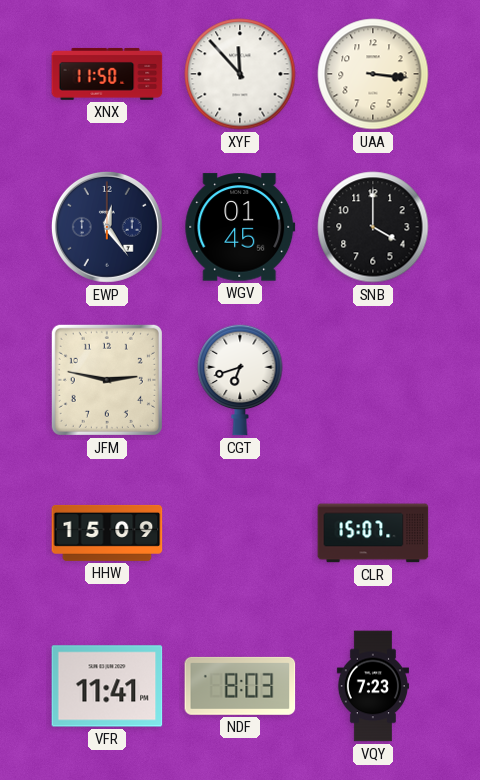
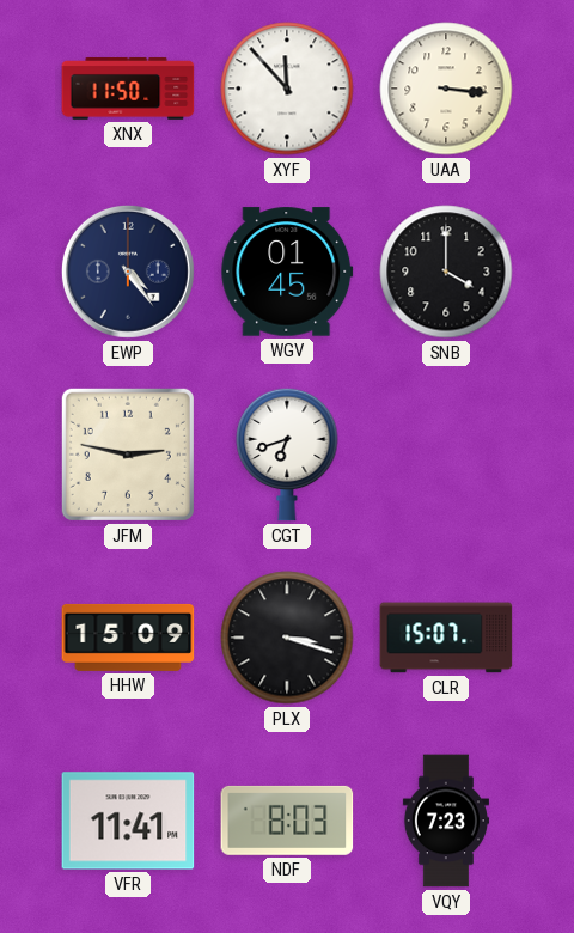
EWP: 12:24 -> 4:24 (128, 272)
PLX: none -> 3:18 (287, 638)
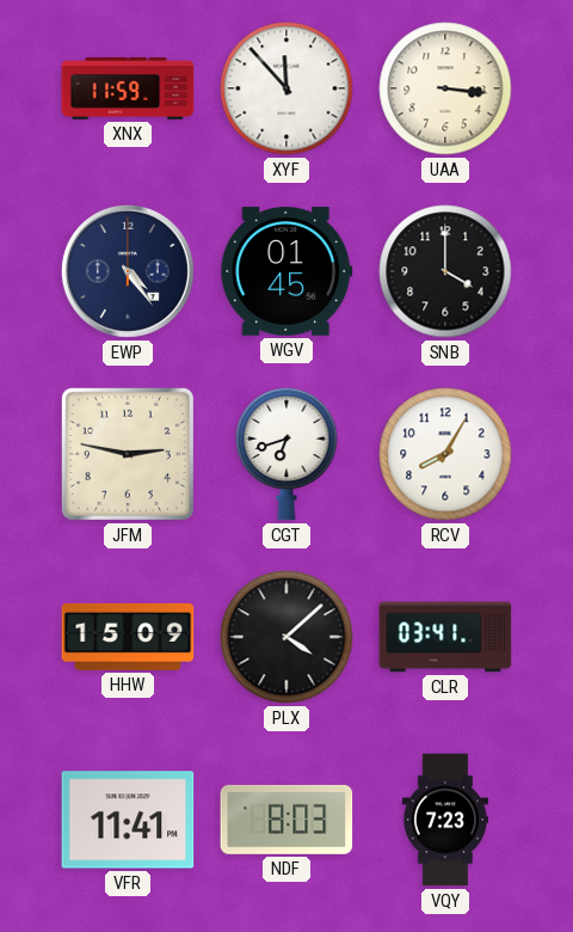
XNX: 11:50 -> 11:59 (128, 88)
RCV: none -> 8:05 (445, 454)
PLX: 3:18 -> 4:08 (286, 637)
CLR: 15:07 -> 03:41 (445, 637)
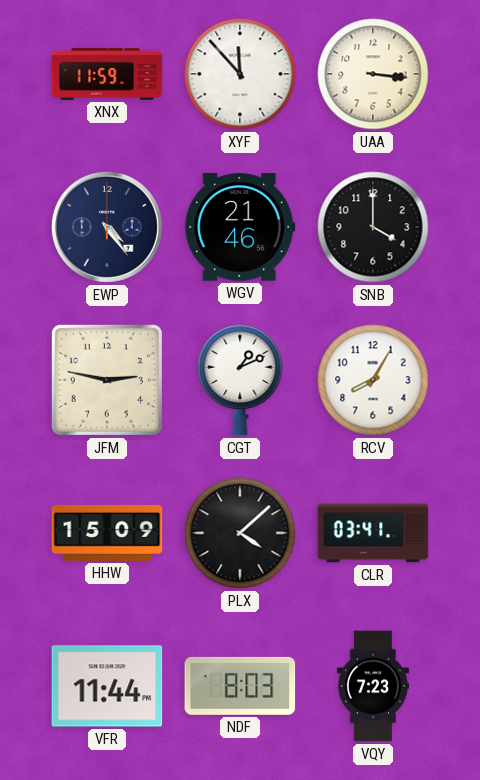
WGV: 01:45 -> 21:46 (240, 227)
CGT: 6:42 -> 1:11 (240, 380)
VFR: 11:41 -> 11:44 (107, 686)
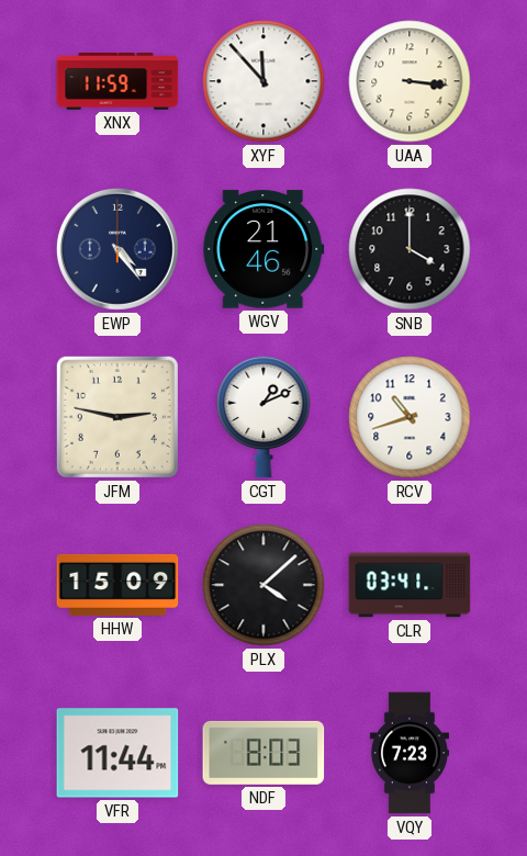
RCV: 8:05 -> 10:42 (410, 417)
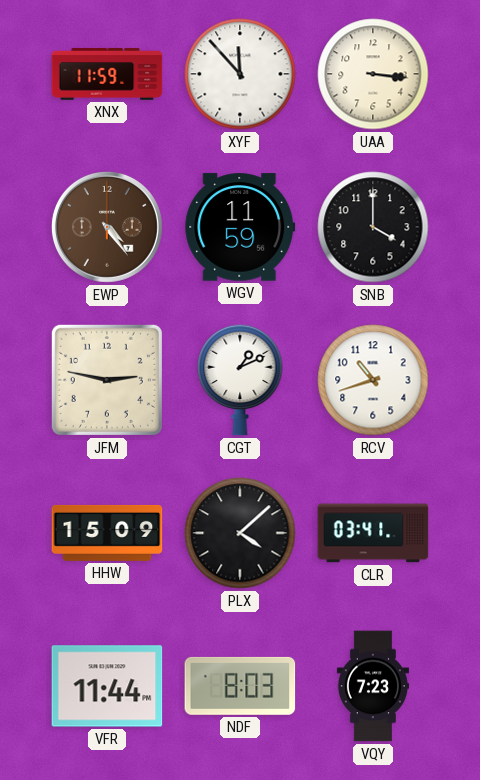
EWP dial: navy -> brown (107, 227)
WGV: 21:46 -> 11:59 (240, 227)
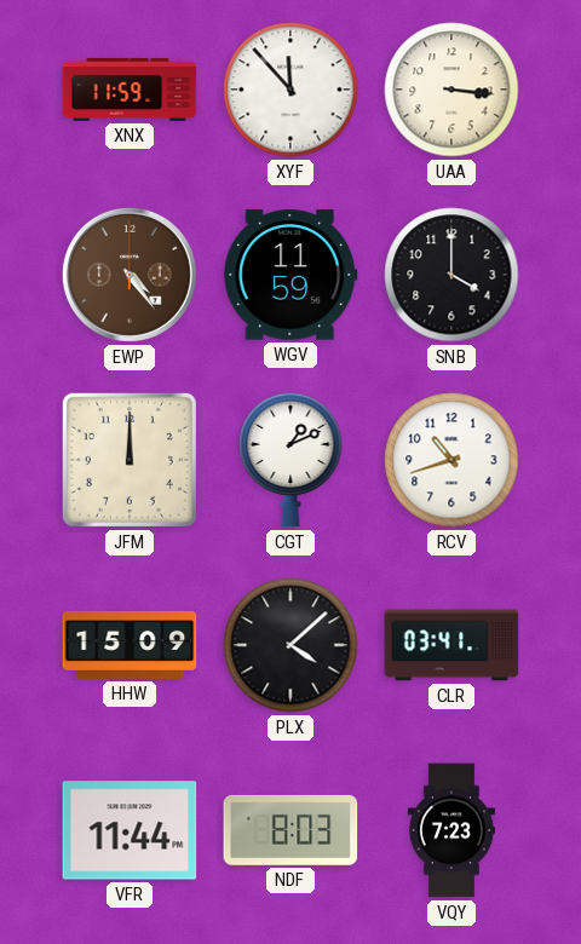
JFM: 2:47 -> 12:00 (130, 460)
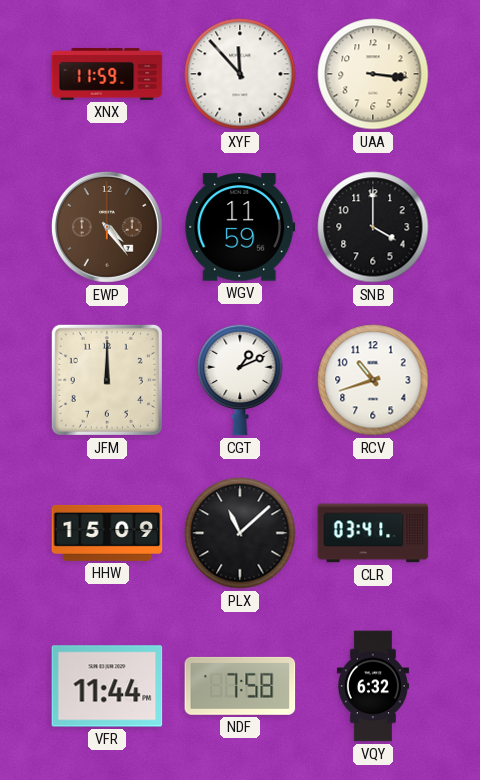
PLX: 4:08 -> 11:08 (240, 533)
NDF: 8:03 -> 7:58 (240, 686)
VQY: 7:23 -> 6:32 (373, 686)
